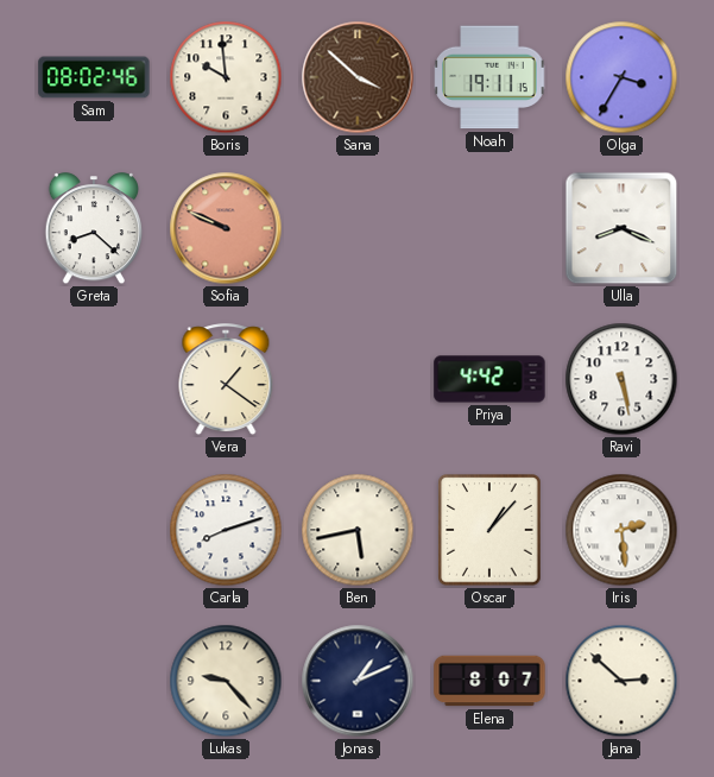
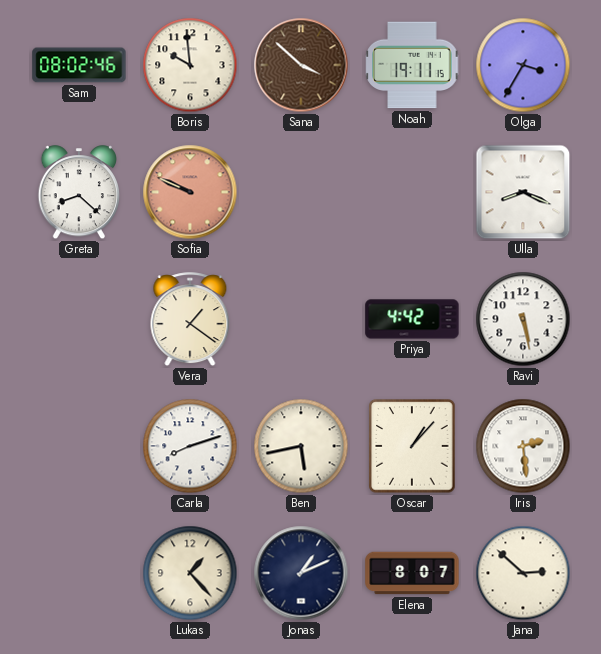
Lukas: 9:23 -> 1:23 (190, 573)
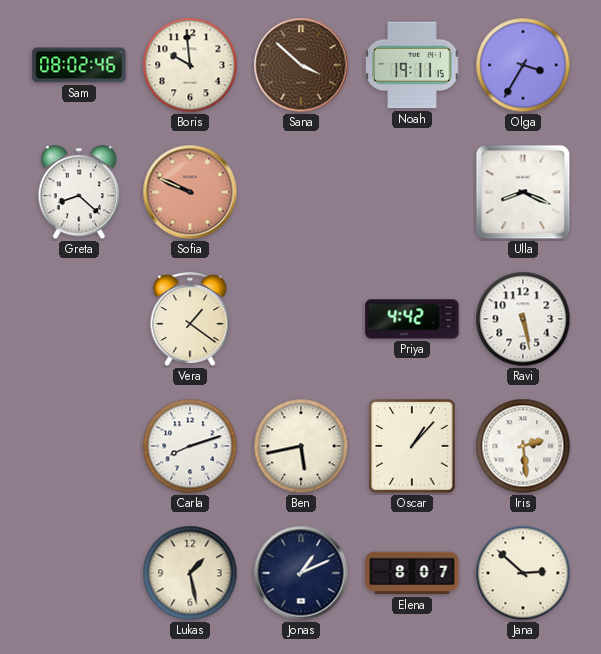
Lukas: 1:23 -> 1:28 (190, 573)
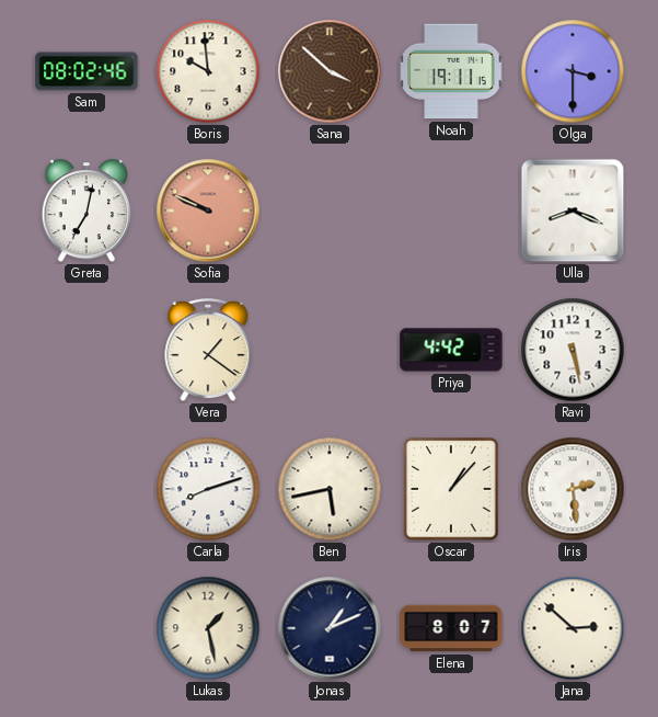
Olga: 3:35 -> 3:30 (573, 71)
Greta: 8:22 -> 7:02 (85, 212)
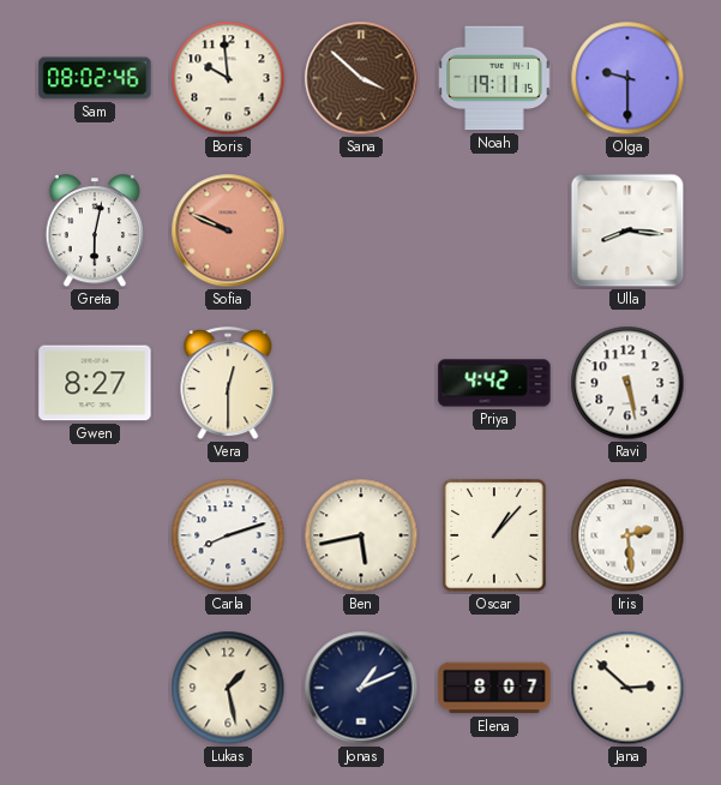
Olga: 3:30 -> 9:30 (627, 78)
Greta: 7:02 -> 6:02 (94, 232)
Ulla: 8:19 -> 8:16 (627, 230)
Gwen: none -> 8:27 (95, 383)
Vera: 1:21 -> 12:30 (228, 384)
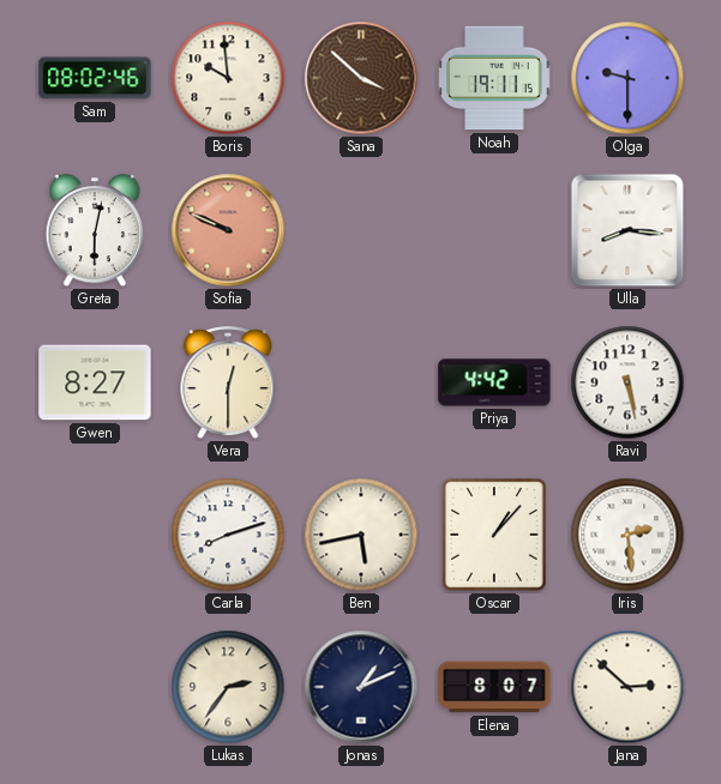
Lukas: 1:28 -> 2:36 (228, 687)
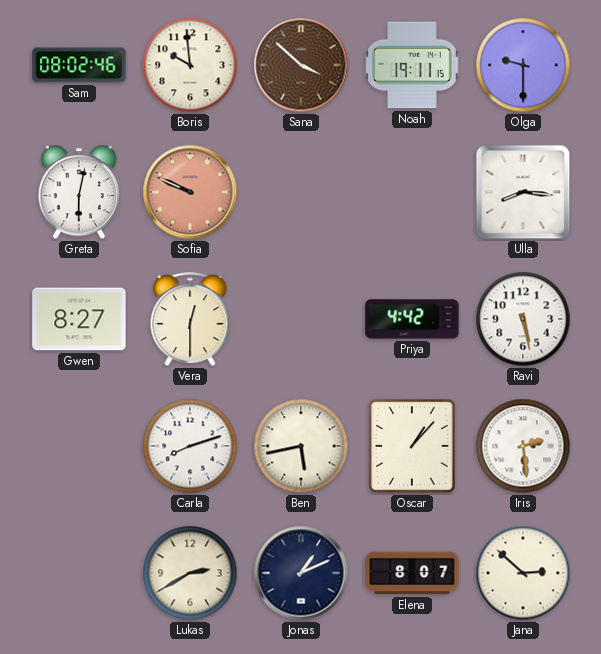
Lukas: 2:36 -> 2:40 (190, 573)
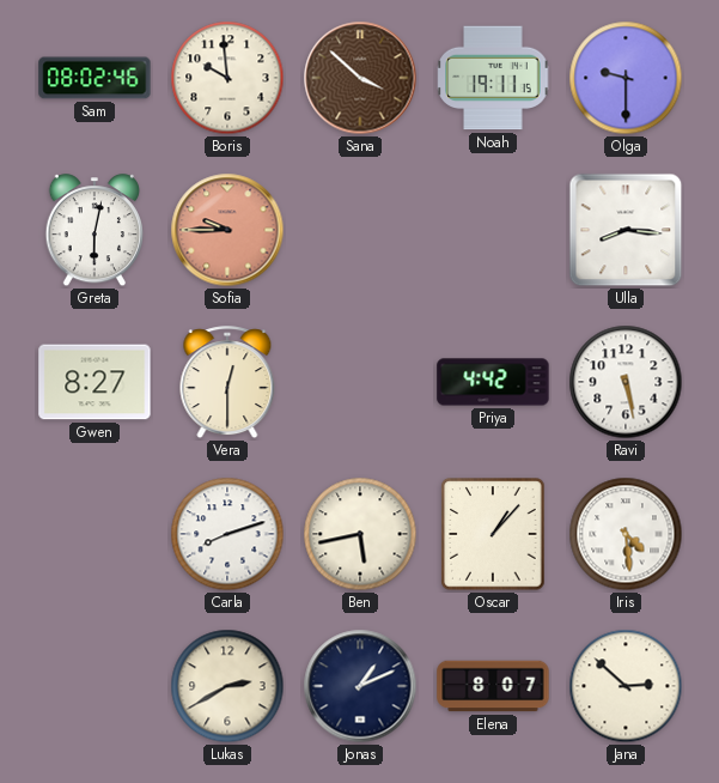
Sofia: 9:49 -> 9:45 (227, 230)
Iris: 2:29 -> 4:29 (626, 534)
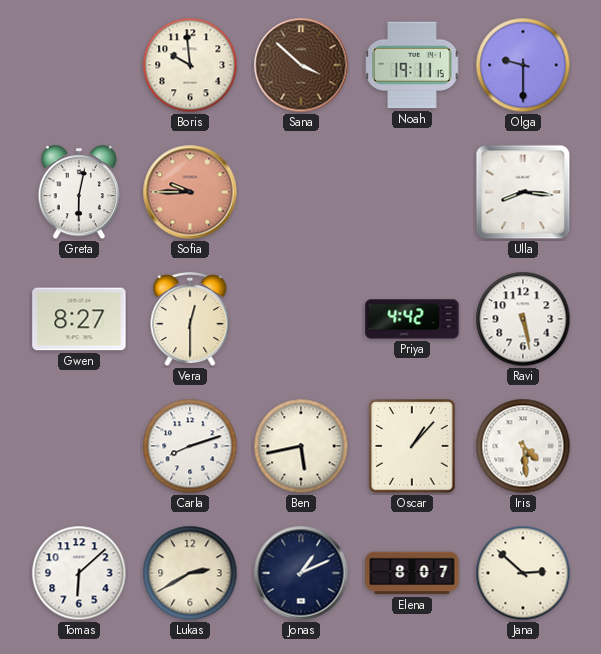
Sam: 08:02 -> none (95, 78)
Tomas: none -> 6:08 (79, 573)
